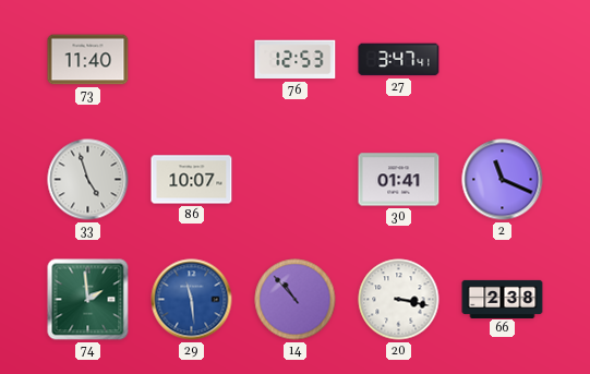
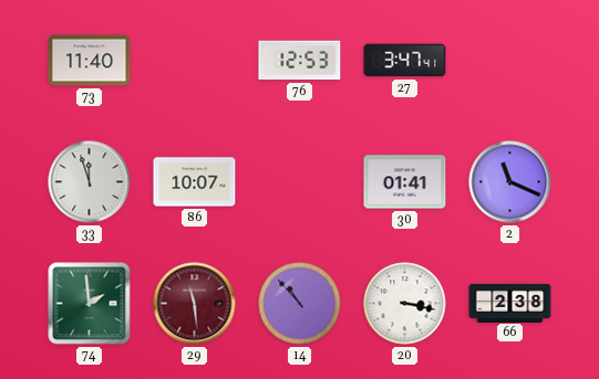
33: 4:57 -> 11:57 (90, 182)
29 dial: blue -> burgundy (195, 304)
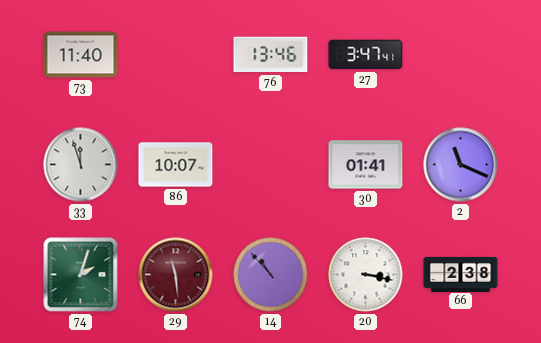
76: 12:53 -> 13:46 (271, 55)
74: 1:59 -> 2:03 (81, 275)
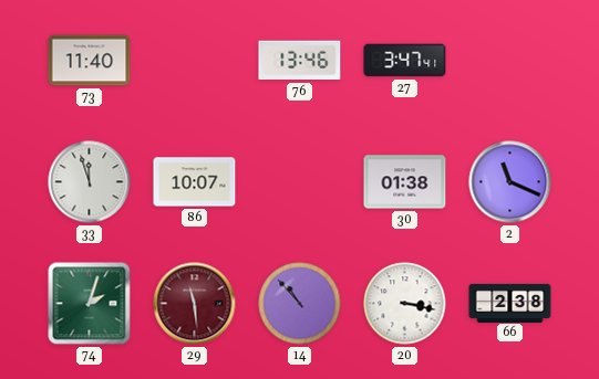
30: 01:41 -> 01:38 (405, 182)
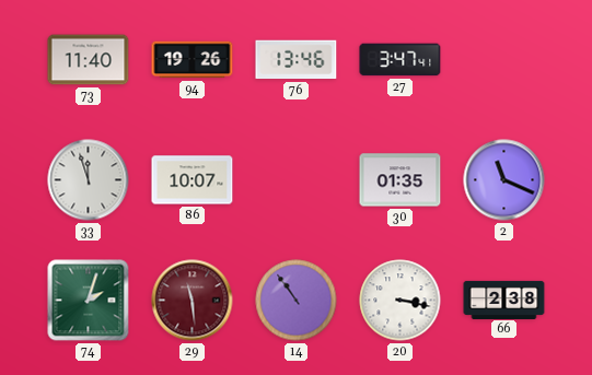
94: none -> 19:26 (193, 60)
30: 01:38 -> 01:35 (401, 180)
14: 10:53 -> 10:54 (297, 301)
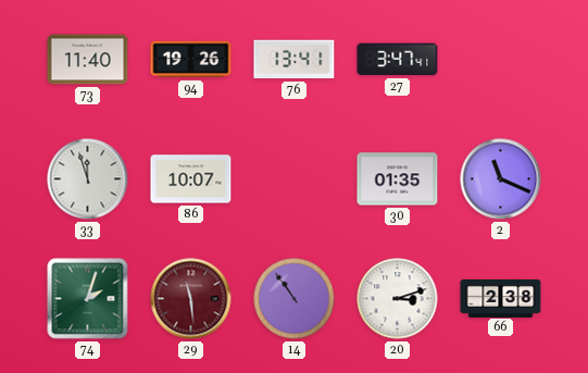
76: 13:46 -> 13:41 (295, 60)
20: 3:17 -> 3:12 (398, 299)
